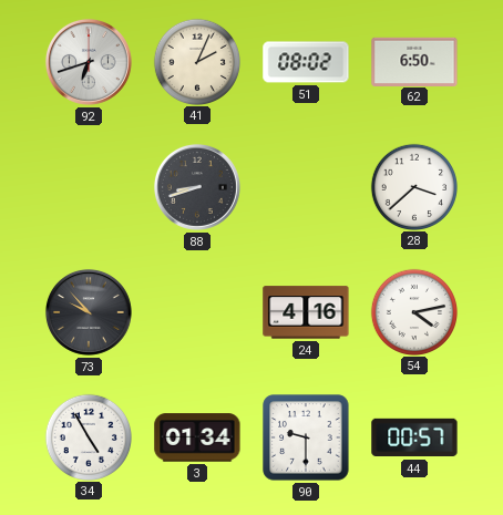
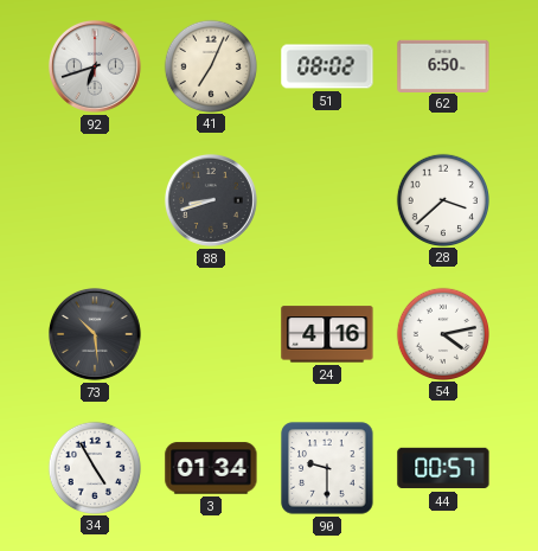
41: 2:04 -> 7:04 (210, 65)
73: 9:53 -> 10:29 (95, 334)
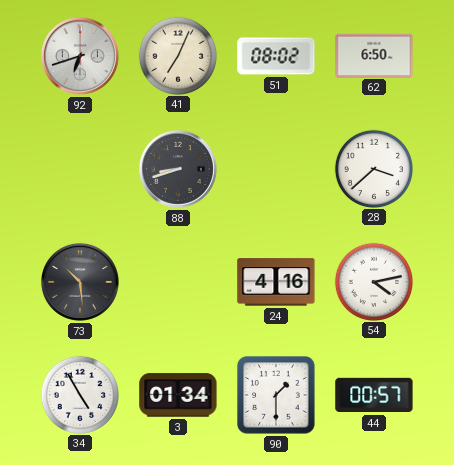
90: 9:30 -> 1:30 (276, 395)
